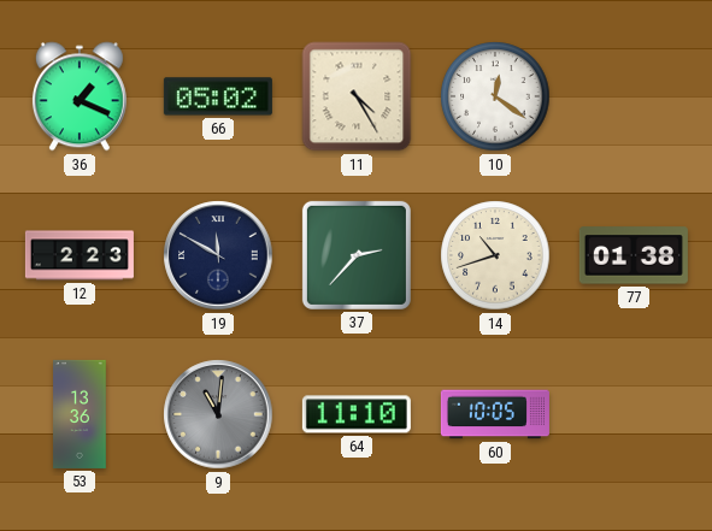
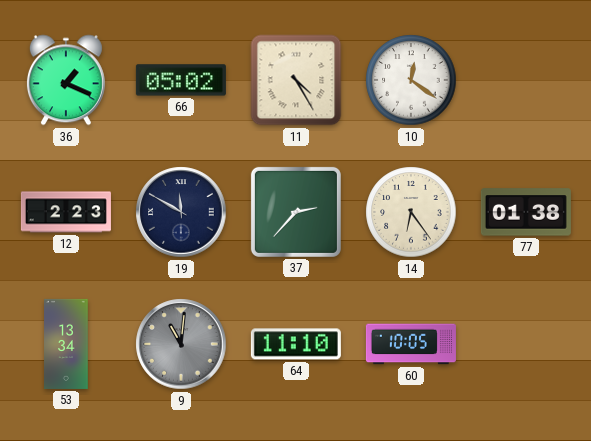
14: 10:42 -> 6:24 (411, 212)
53: 13:36 -> 13:34 (66, 344)
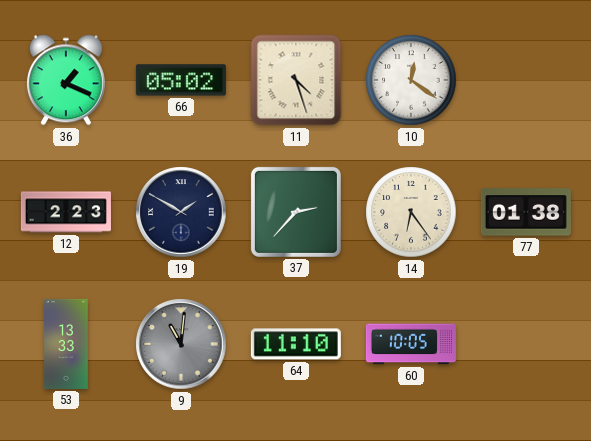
11: 4:25 -> 4:27 (296, 80)
19: 11:50 -> 1:50 (181, 212)
53: 13:34 -> 13:33 (66, 344)
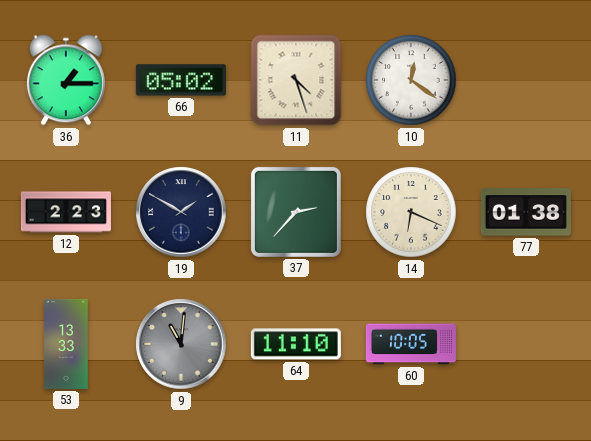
36: 1:19 -> 1:15 (66, 80)
14: 6:24 -> 6:19 (411, 212)
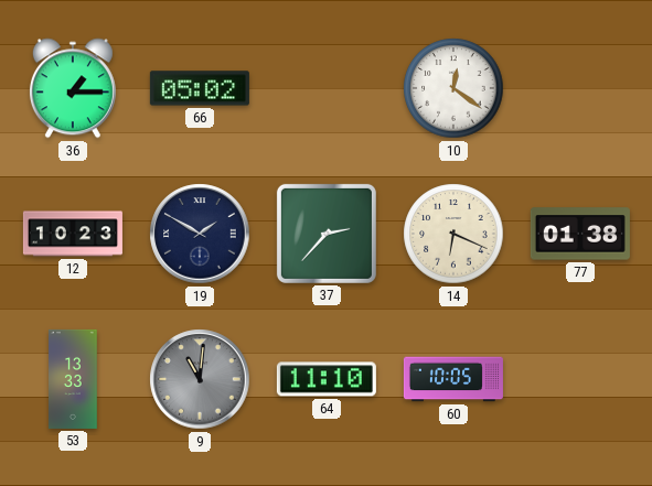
11: 4:27 -> none (296, 80)
12: 2:23 -> 10:23 (73, 234)
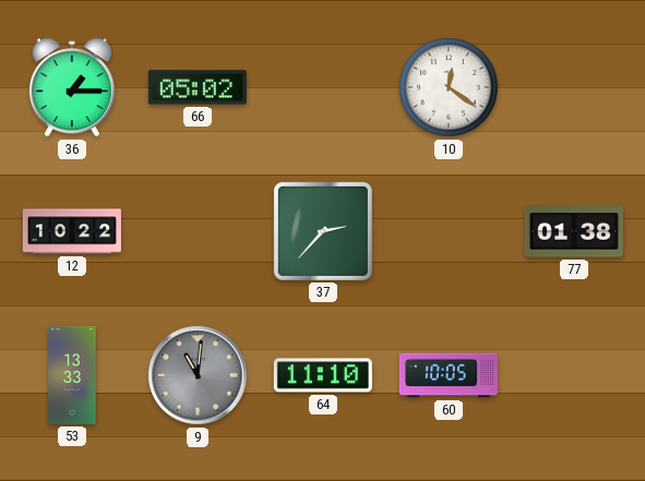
12: 10:23 -> 10:22 (72, 231)
19: 1:50 -> none (200, 234)
14: 6:19 -> none (453, 234)
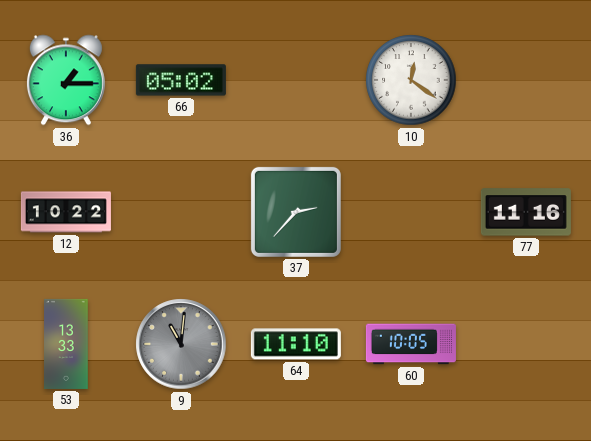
77: 01:38 -> 11:16 (526, 212)
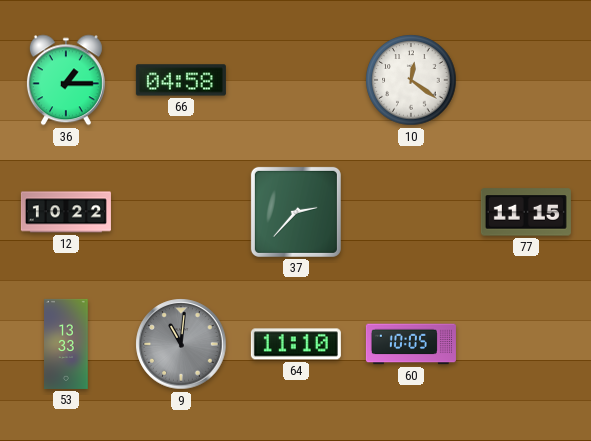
66: 05:02 -> 04:58 (181, 80)
77: 11:16 -> 11:15 (526, 212)
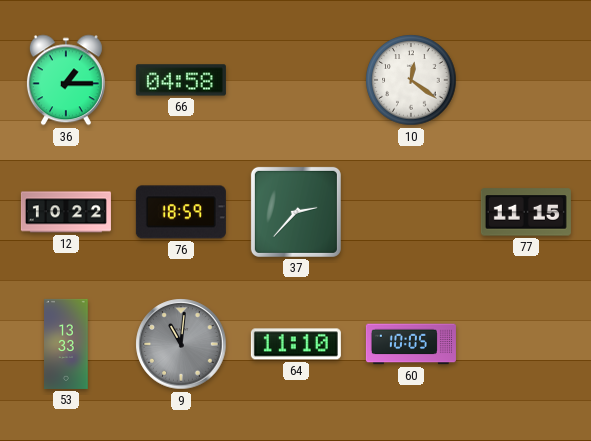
76: none -> 18:59 (181, 212)
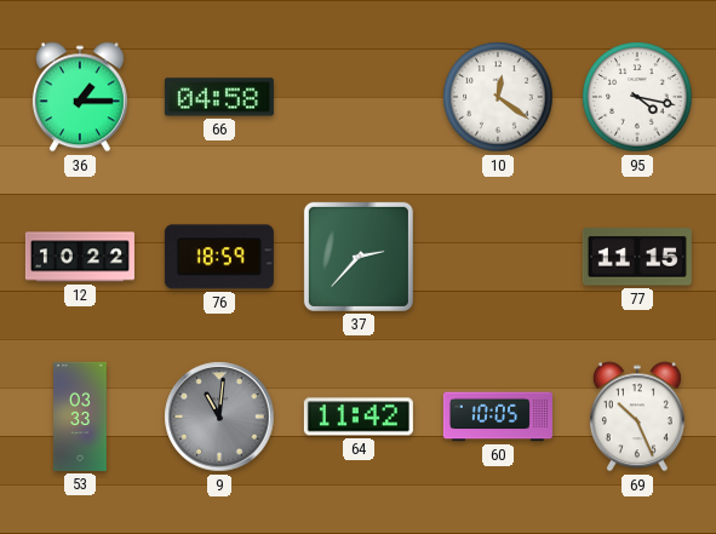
95: none -> 4:17 (637, 97)
53: 13:33 -> 03:33 (80, 417)
64: 11:10 -> 11:42 (359, 417)
69: none -> 10:26 (637, 417)
